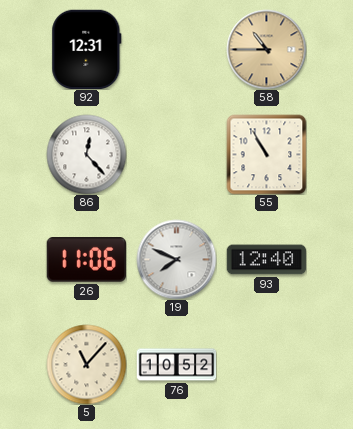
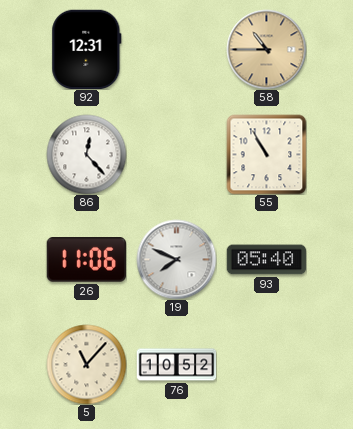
93: 12:40 -> 05:40 (266, 260)
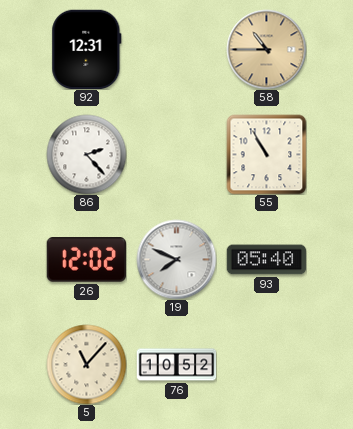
86: 12:23 -> 2:23 (86, 154)
26: 11:06 -> 12:02 (86, 260)
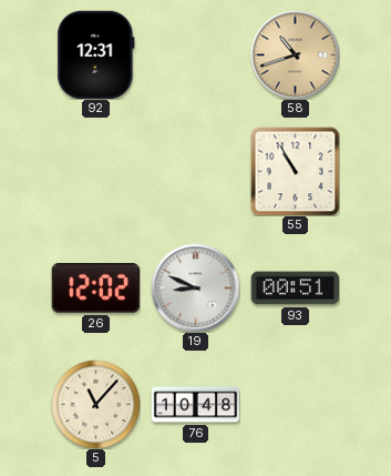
58: 10:45 -> 10:42 (295, 54)
86: 2:23 -> none (86, 154)
19: 7:49 -> 8:49 (195, 287)
93: 05:40 -> 00:51 (295, 288)
76: 10:52 -> 10:48 (195, 405)
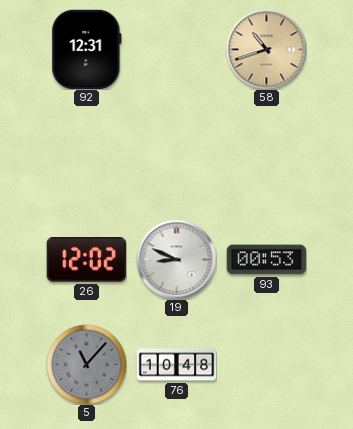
55: 10:55 -> none (295, 171)
93: 00:51 -> 00:53 (266, 260)
5 dial: cream -> grey (86, 364)
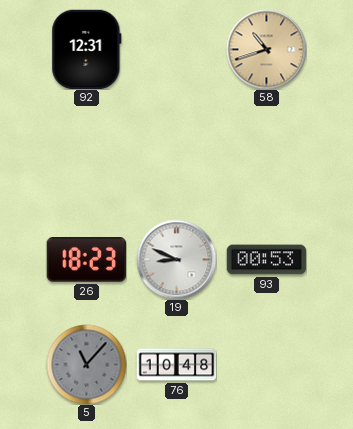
26: 12:02 -> 18:23 (86, 260)
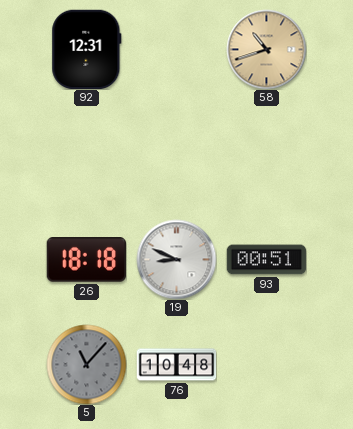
26: 18:23 -> 18:18 (86, 260)
93: 00:53 -> 00:51 (266, 260)
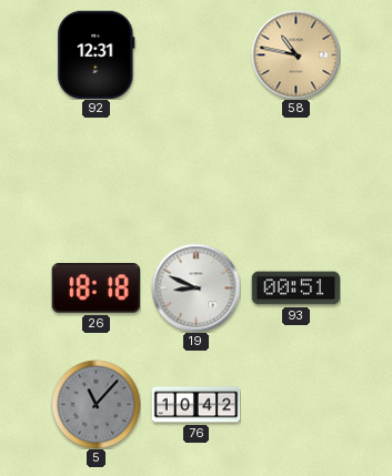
58: 10:42 -> 10:47 (295, 54)
76: 10:48 -> 10:42 (195, 405)
